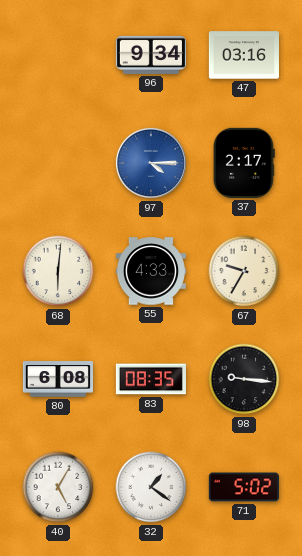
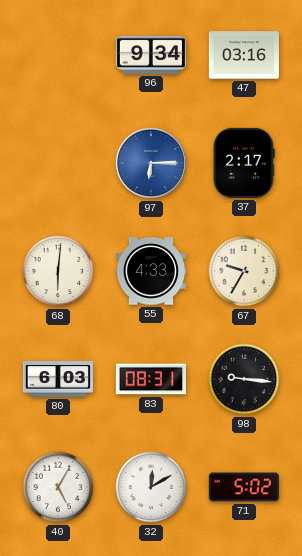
97: 4:15 -> 6:15 (151, 163)
80: 6:08 -> 6:03 (57, 379)
83: 08:35 -> 08:31 (151, 379)
32: 1:21 -> 12:10 (151, 487)
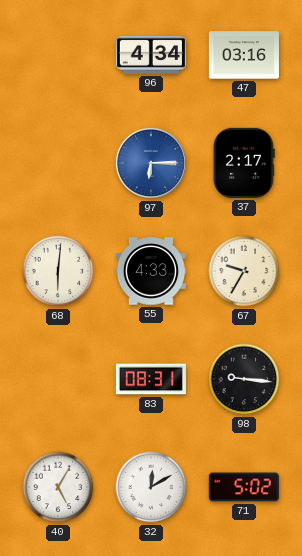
96: 9:34 -> 4:34 (151, 55)
80: 6:03 -> none (57, 379)
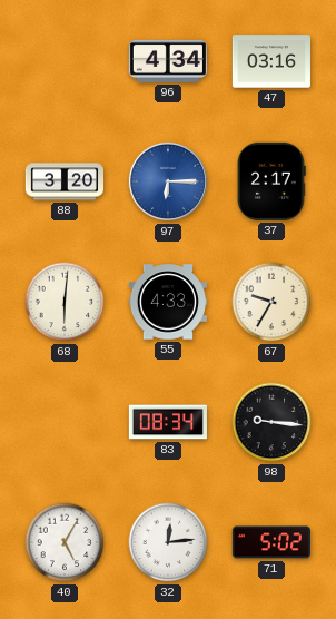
88: none -> 3:20 (63, 181)
83: 08:31 -> 08:34 (168, 422)
32: 12:10 -> 12:14 (168, 542)
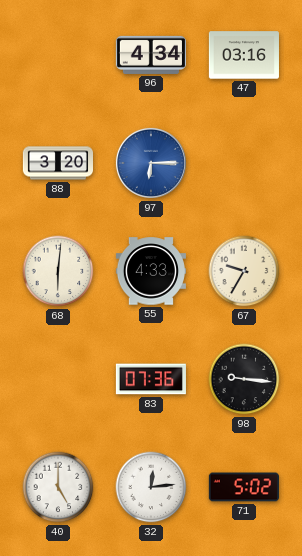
37: 2:17 -> none (273, 181)
83: 08:34 -> 07:36 (151, 379)
40: 5:05 -> 5:00 (58, 487)
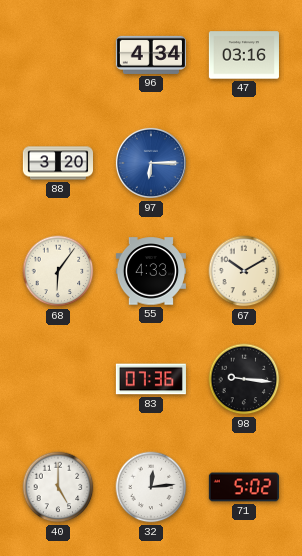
68: 6:01 -> 6:06 (58, 271)
67: 9:35 -> 10:10 (244, 271)
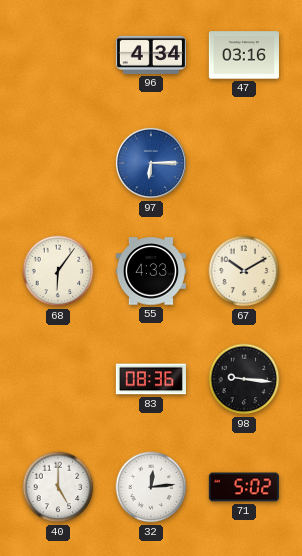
88: 3:20 -> none (57, 163)
83: 07:36 -> 08:36 (151, 379)
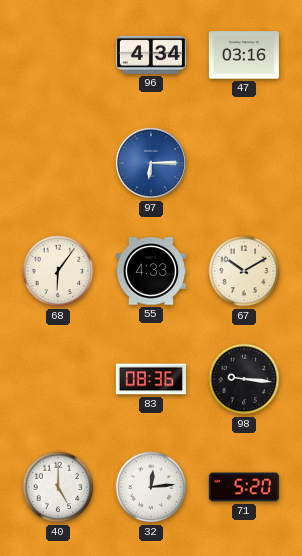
71: 5:02 -> 5:20 (244, 487)
